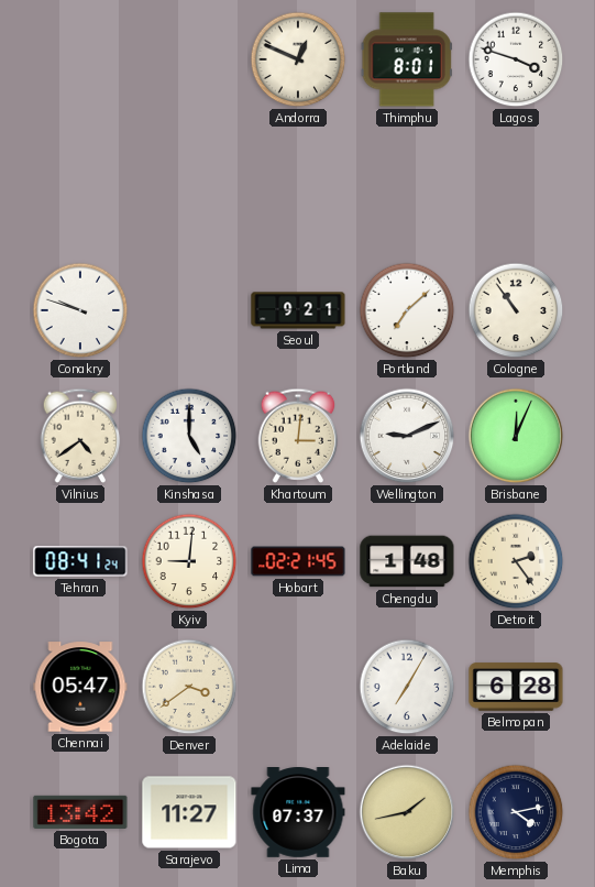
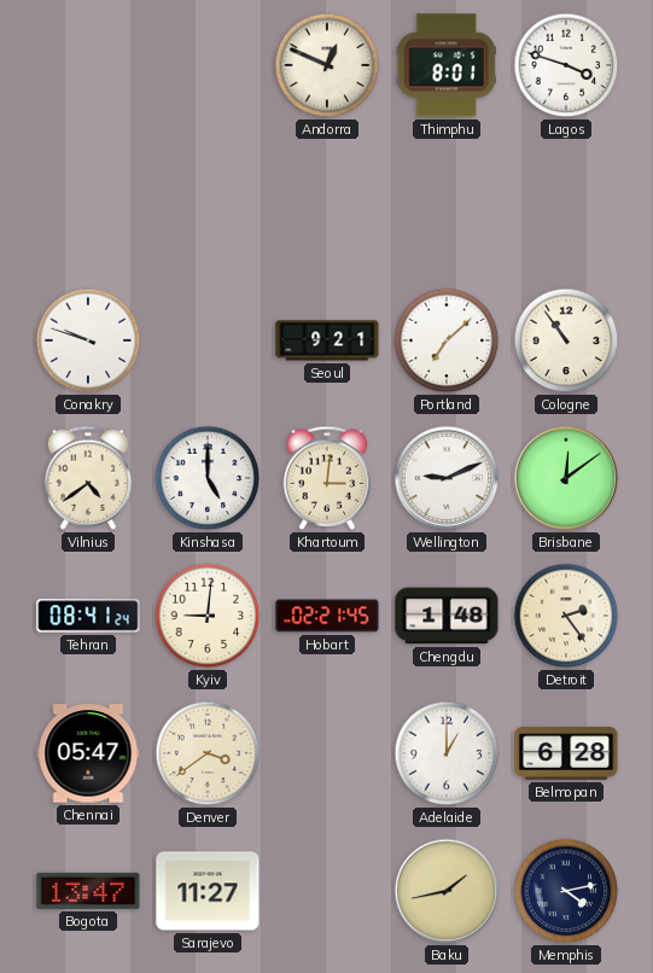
Brisbane: 12:04 -> 12:09 (566, 478)
Adelaide: 7:05 -> 1:00 (447, 753)
Bogota: 13:42 -> 13:47 (88, 891)
Lima: 07:37 -> none (298, 813)
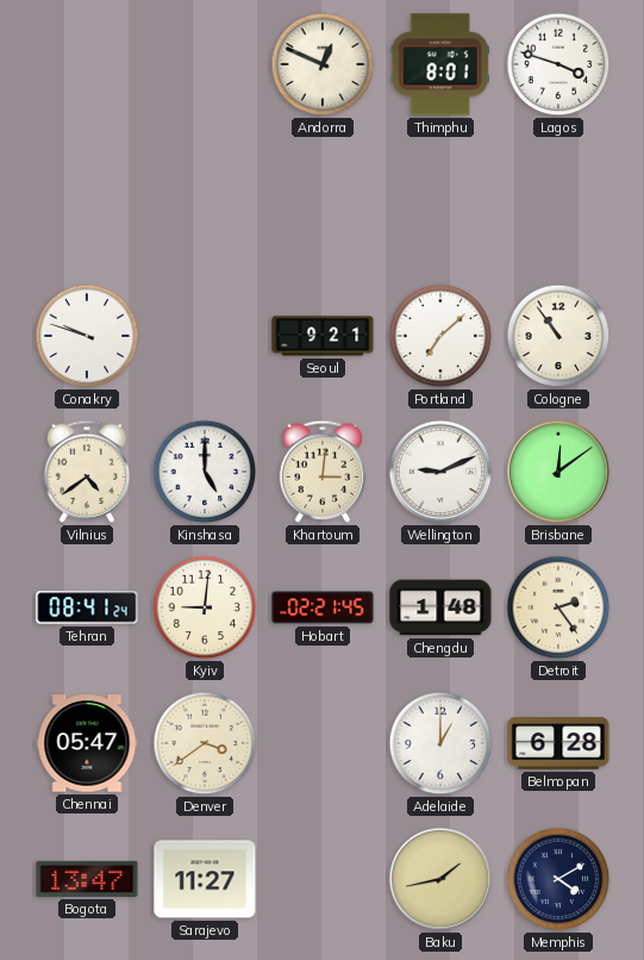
Memphis: 4:13 -> 4:10 (558, 879)
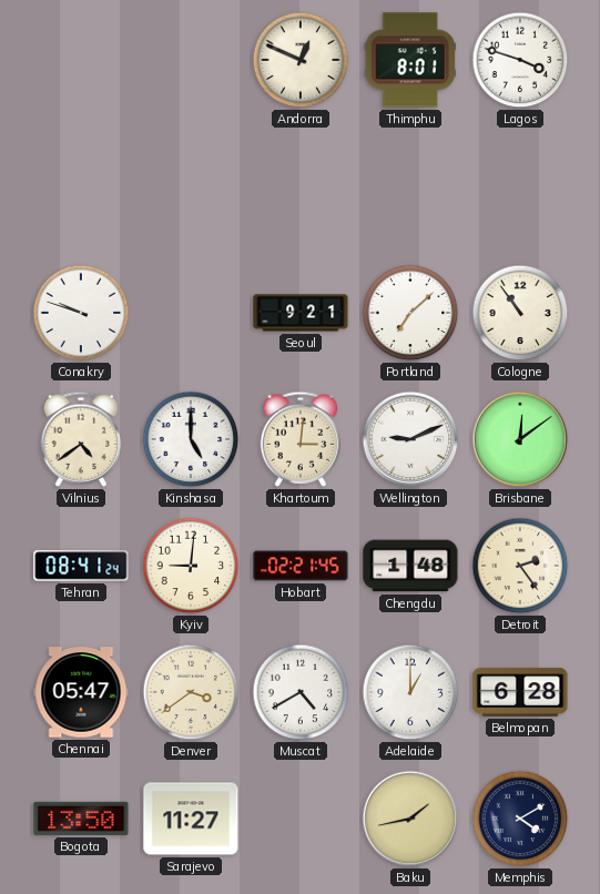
Muscat: none -> 4:40 (301, 692)
Bogota: 13:47 -> 13:50 (81, 819)
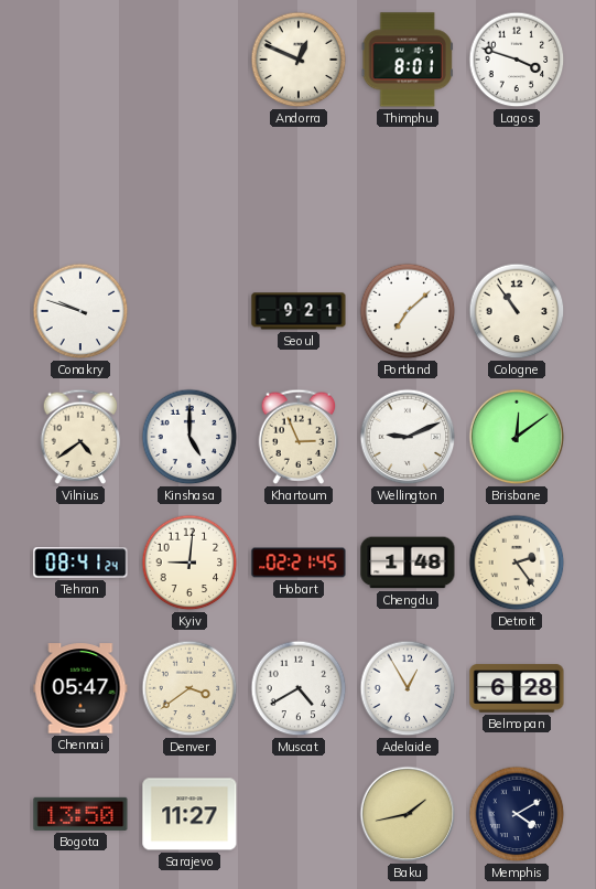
Khartoum: 3:01 -> 2:56 (299, 437)
Adelaide: 1:00 -> 12:55 (408, 688)
